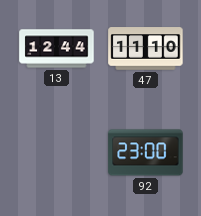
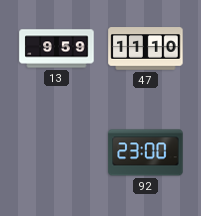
13: 12:44 -> 9:59 (57, 49)
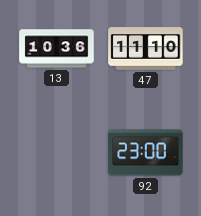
13: 9:59 -> 10:36 (57, 49)
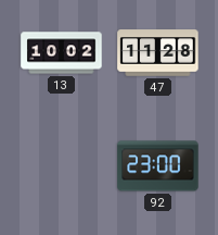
13: 10:36 -> 10:02 (62, 53)
47: 11:10 -> 11:28 (158, 53)
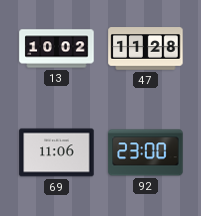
69: none -> 11:06 (57, 153)
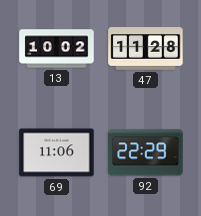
92: 23:00 -> 22:29 (146, 153)
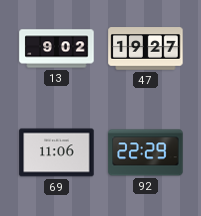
13: 10:02 -> 9:02 (57, 49)
47: 11:28 -> 19:27 (146, 49)
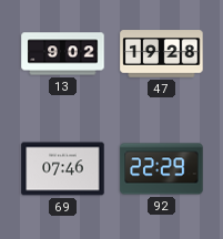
47: 19:27 -> 19:28 (162, 54)
69: 11:06 -> 07:46 (63, 169)
